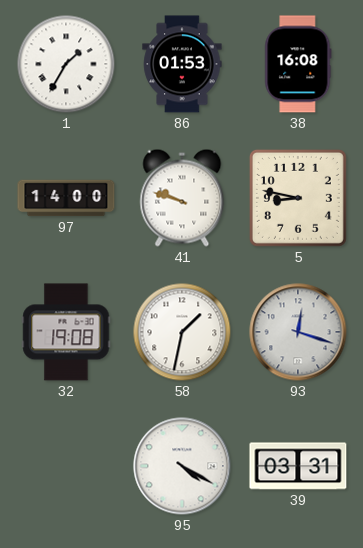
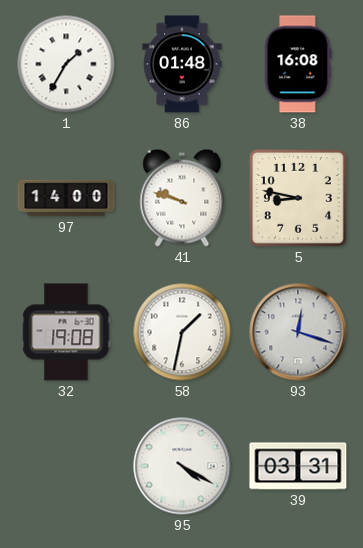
86: 01:53 -> 01:48 (182, 64)
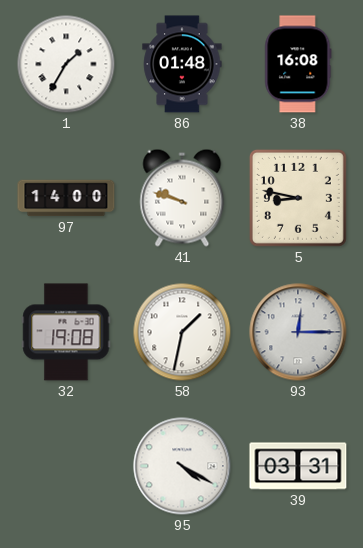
93: 12:18 -> 12:15 (298, 332)
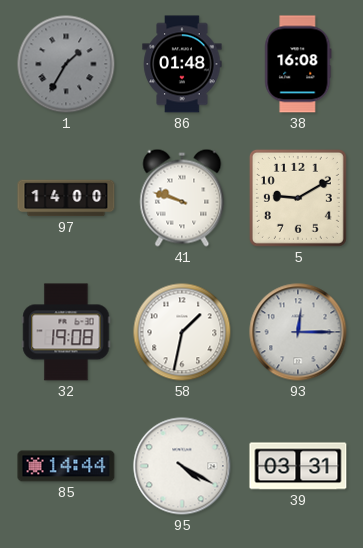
1 dial: white -> grey (66, 64)
5: 8:47 -> 9:10 (298, 198)
85: none -> 14:44 (66, 466)
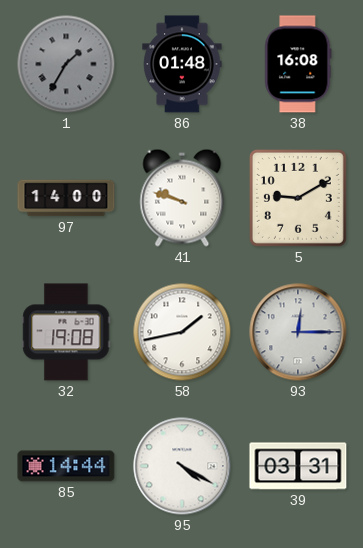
58: 1:32 -> 1:43 (182, 332)
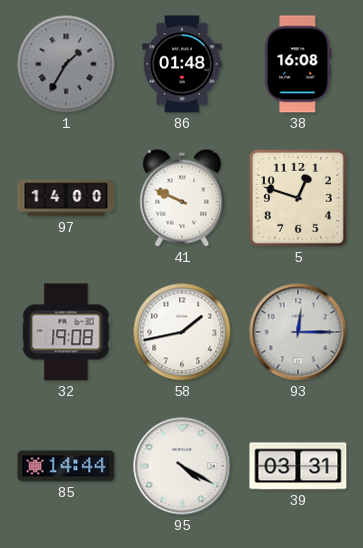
41: 9:48 -> 9:49 (182, 198)
5: 9:10 -> 12:48 (298, 198)
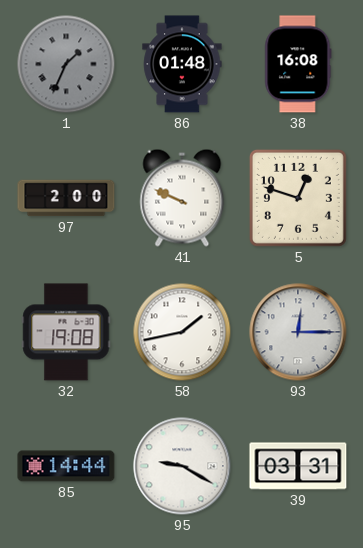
1: 1:35 -> 1:34 (66, 64)
97: 14:00 -> 2:00 (66, 198)
95: 4:20 -> 9:20 (182, 466)
